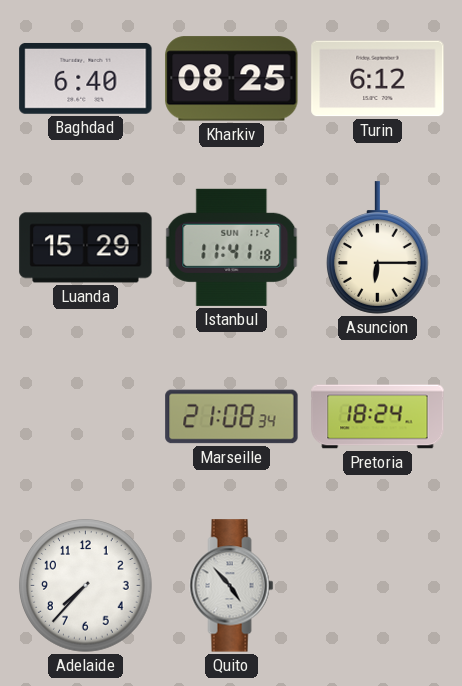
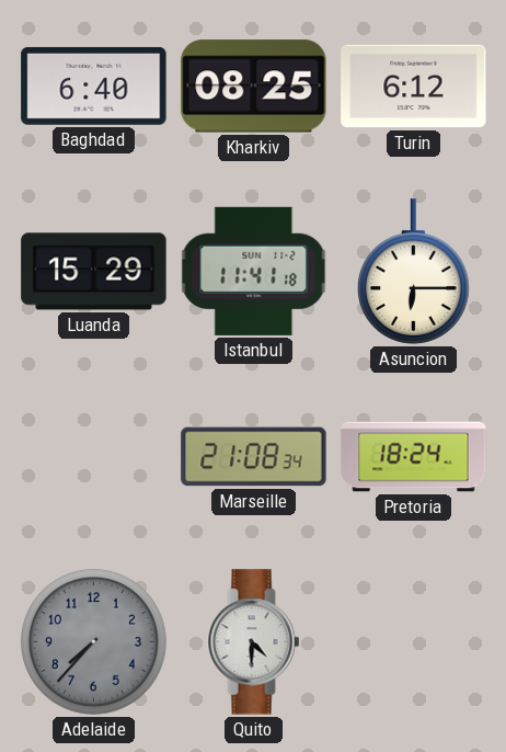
Adelaide dial: white -> grey (94, 642)
Quito: 4:53 -> 4:30 (254, 642)
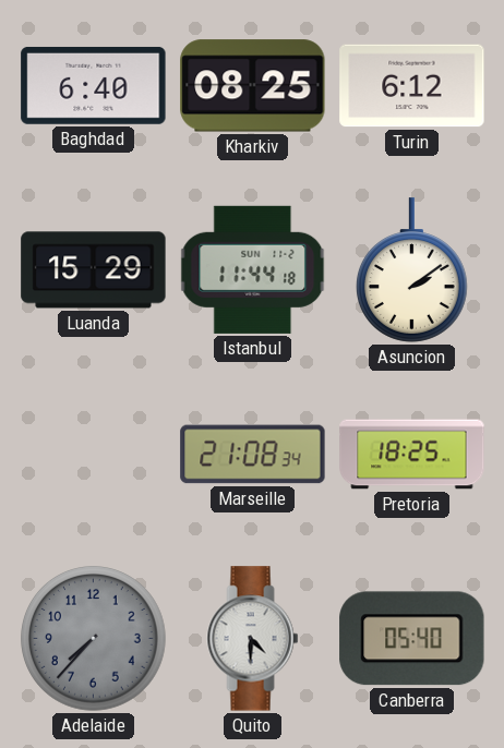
Istanbul: 11:41 -> 11:44 (253, 269)
Asuncion: 6:15 -> 2:09 (411, 270)
Pretoria: 18:24 -> 18:25 (412, 455)
Canberra: none -> 05:40 (412, 639)
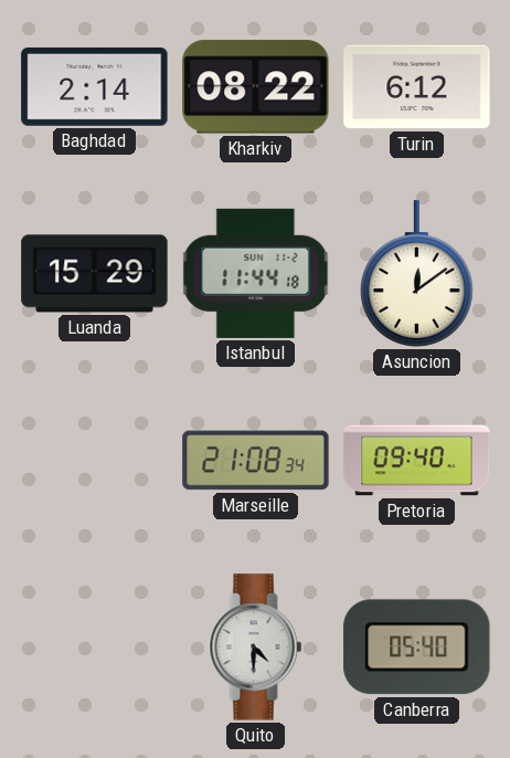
Baghdad: 6:40 -> 2:14 (95, 86)
Kharkiv: 08:25 -> 08:22 (256, 87)
Asuncion: 2:09 -> 12:09 (416, 274)
Pretoria: 18:25 -> 09:40 (417, 461)
Adelaide: 7:37 -> none (94, 639)
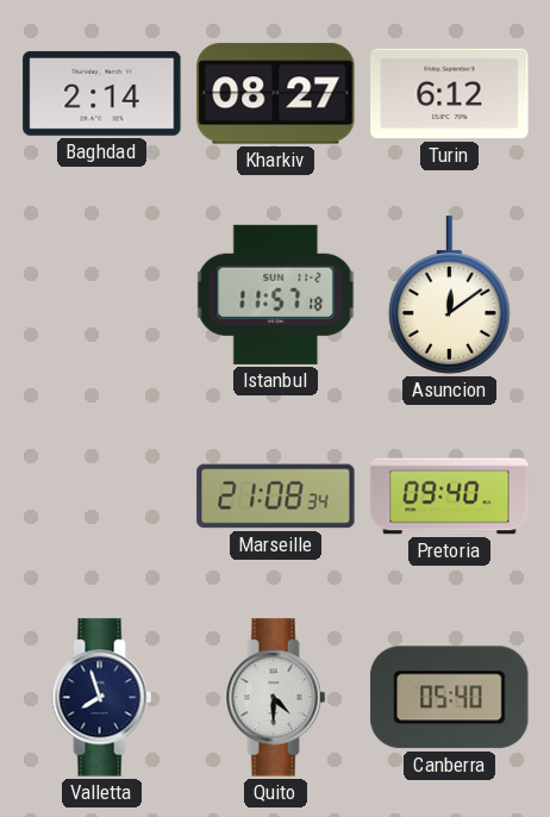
Kharkiv: 08:22 -> 08:27 (276, 94)
Luanda: 15:29 -> none (95, 274)
Istanbul: 11:44 -> 11:57 (276, 294)
Valletta: none -> 7:57 (102, 698)
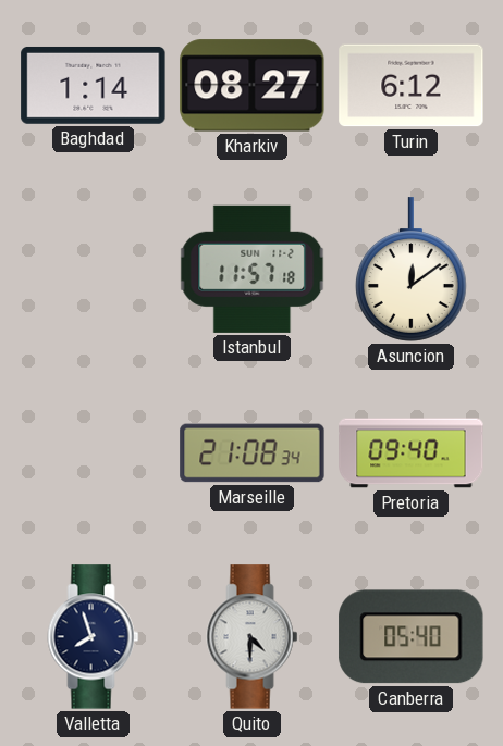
Baghdad: 2:14 -> 1:14 (94, 85)
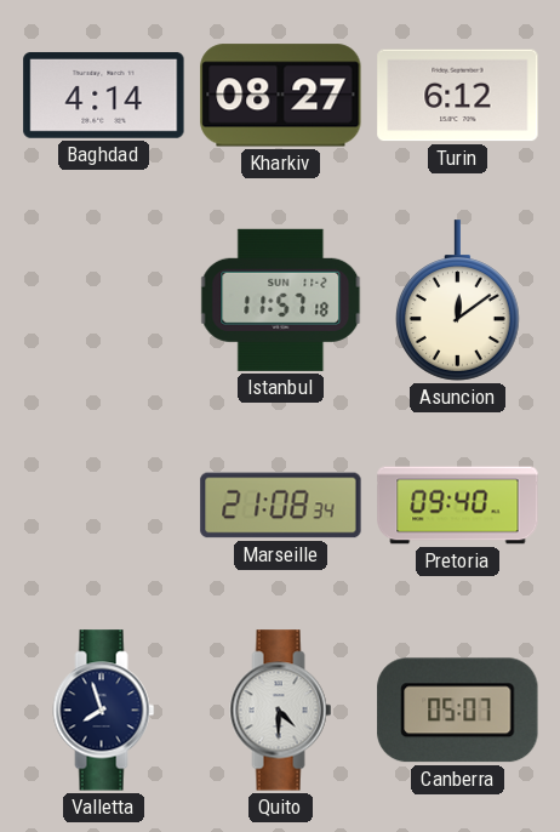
Baghdad: 1:14 -> 4:14 (104, 95)
Canberra: 05:40 -> 05:07 (458, 711)
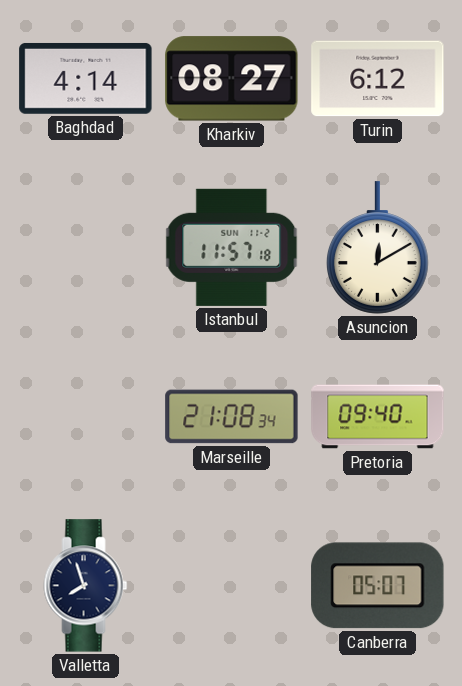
Asuncion: 12:09 -> 12:10 (377, 248)
Quito: 4:30 -> none (281, 711)
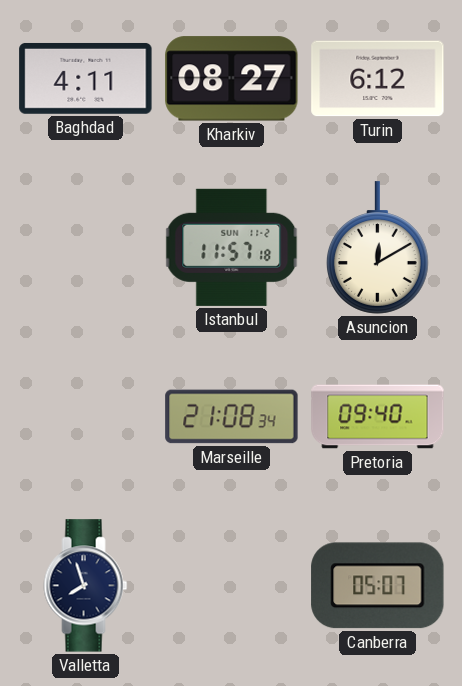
Baghdad: 4:14 -> 4:11 (86, 78)
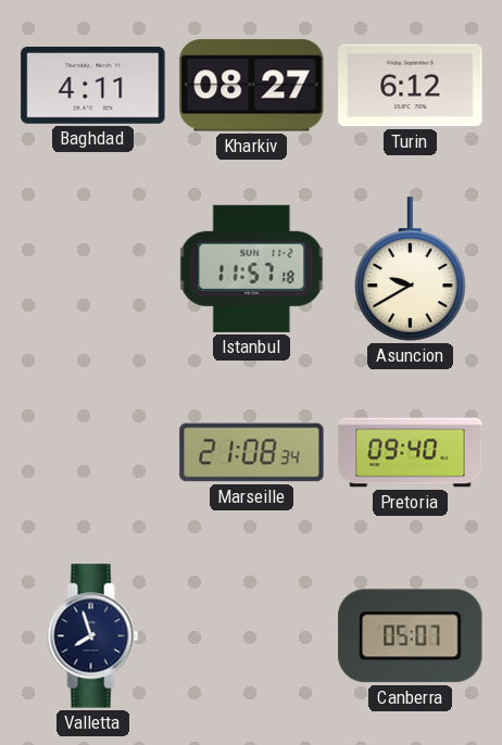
Asuncion: 12:10 -> 9:40 (410, 269)
